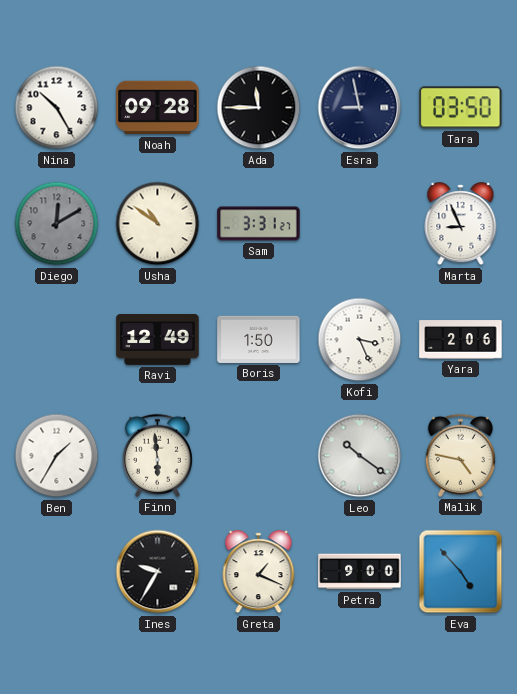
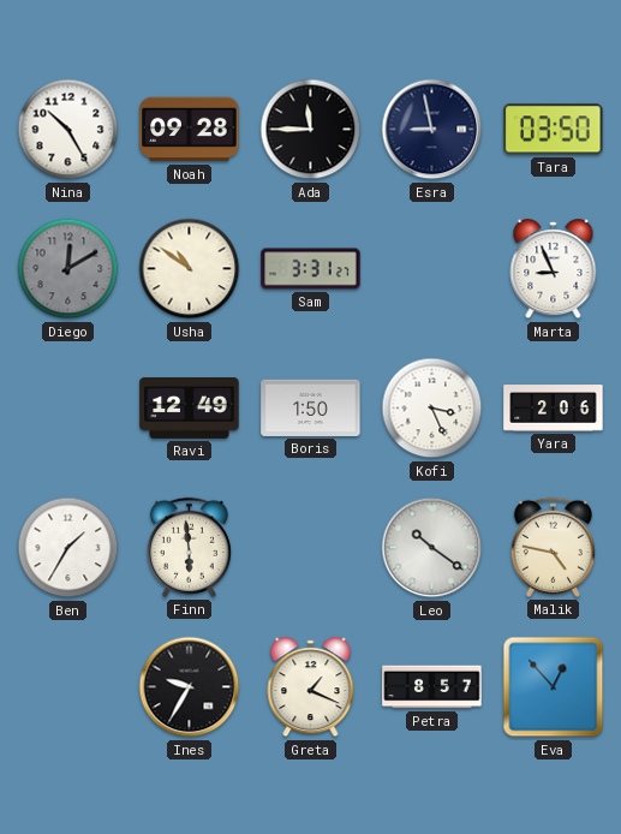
Petra: 9:00 -> 8:57 (432, 687)
Eva: 4:53 -> 12:53 (554, 687)
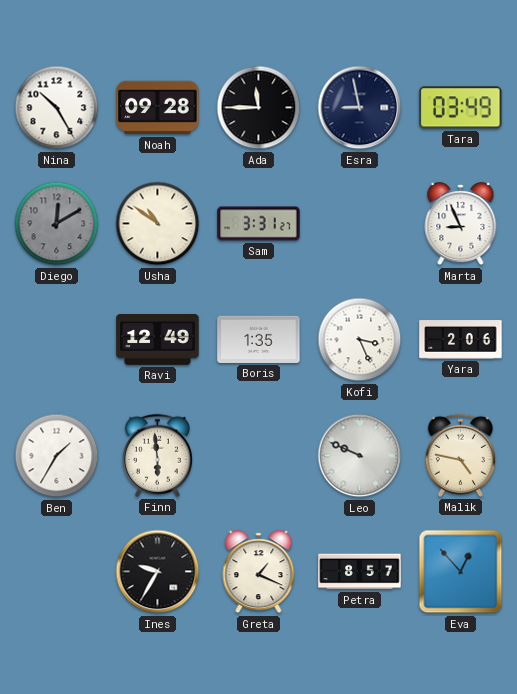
Tara: 03:50 -> 03:49 (461, 108)
Boris: 1:50 -> 1:35 (259, 339)
Leo: 10:21 -> 9:49 (360, 456)
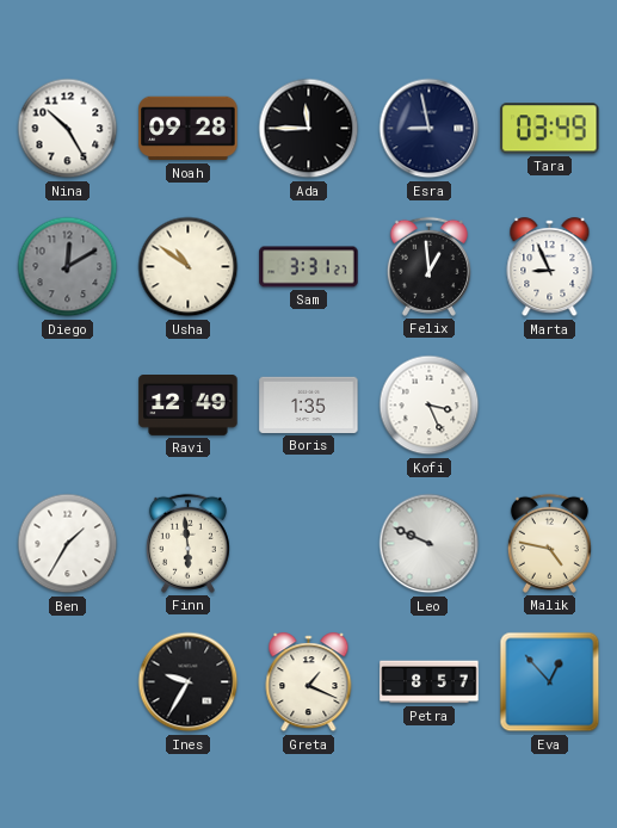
Felix: none -> 12:59 (428, 266)
Yara: 2:06 -> none (461, 340)
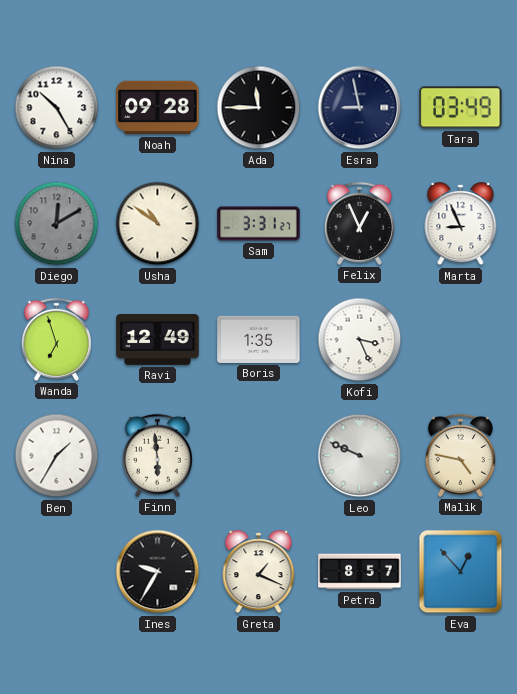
Felix: 12:59 -> 12:56 (359, 223)
Wanda: none -> 6:57 (56, 339)
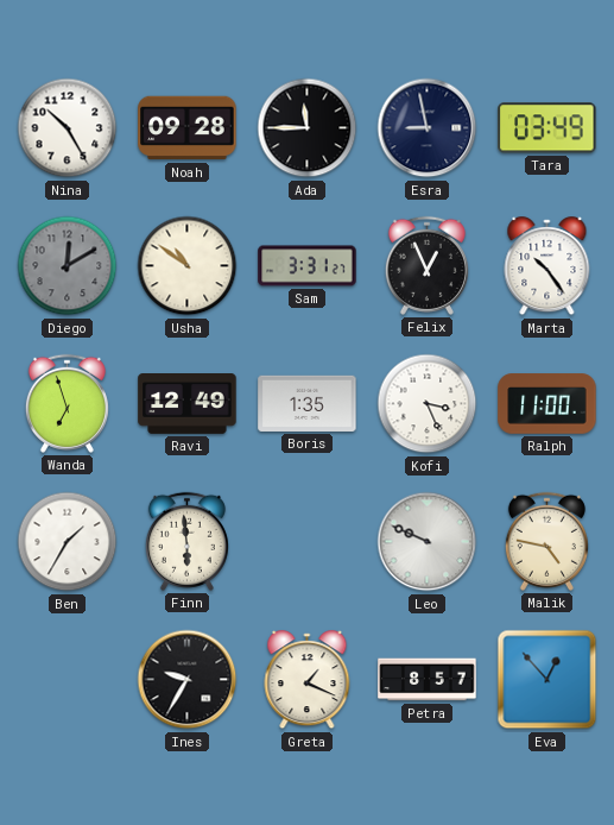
Marta: 8:56 -> 10:24 (547, 266)
Ralph: none -> 11:00 (547, 404)
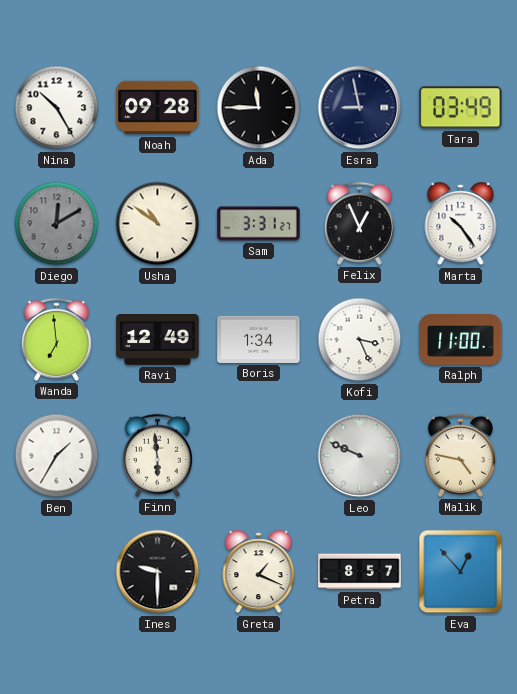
Wanda: 6:57 -> 6:59 (56, 339)
Boris: 1:35 -> 1:34 (259, 339)
Ines: 9:35 -> 9:30 (158, 572)
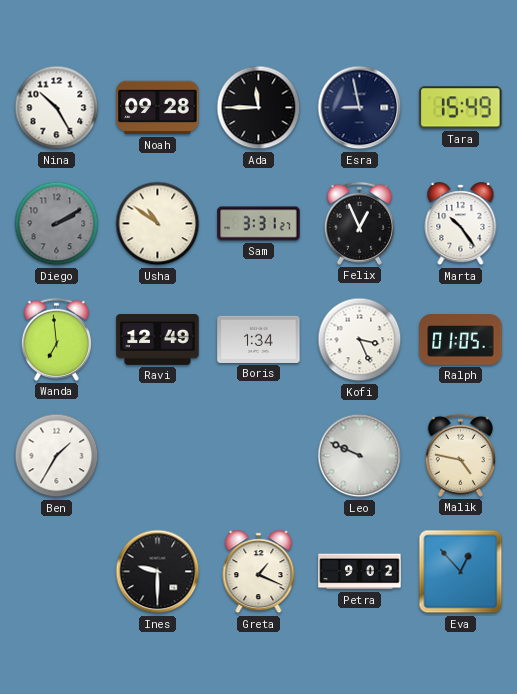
Tara: 03:49 -> 15:49 (461, 108)
Diego: 12:10 -> 2:10 (57, 224)
Ralph: 11:00 -> 01:05 (461, 340)
Finn: 5:59 -> none (157, 455)
Petra: 8:57 -> 9:02 (360, 572)
